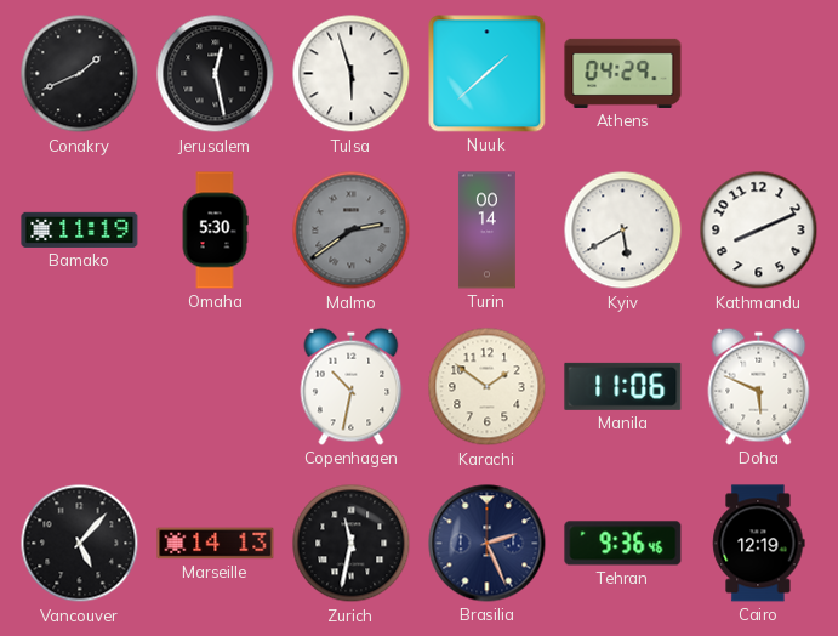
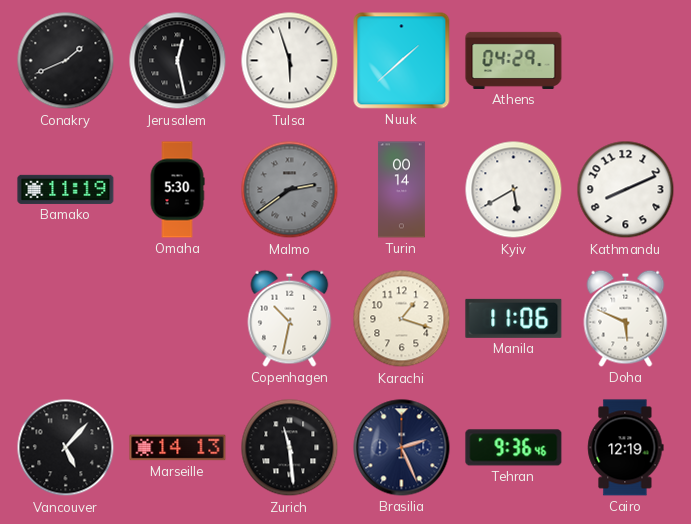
Karachi: 1:51 -> 1:18 (402, 319)
Zurich: 11:32 -> 11:29 (290, 448)
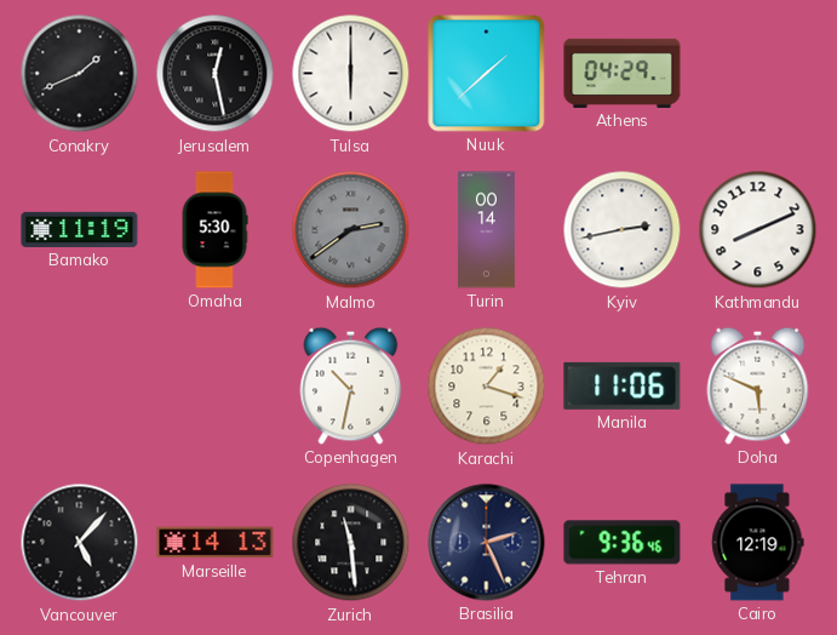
Tulsa: 5:57 -> 6:00 (351, 74)
Kyiv: 5:40 -> 2:43 (623, 230)
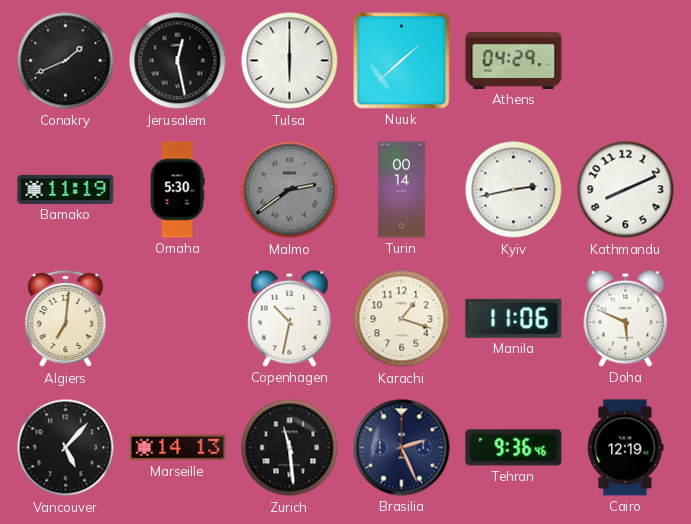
Algiers: none -> 7:01 (66, 319)
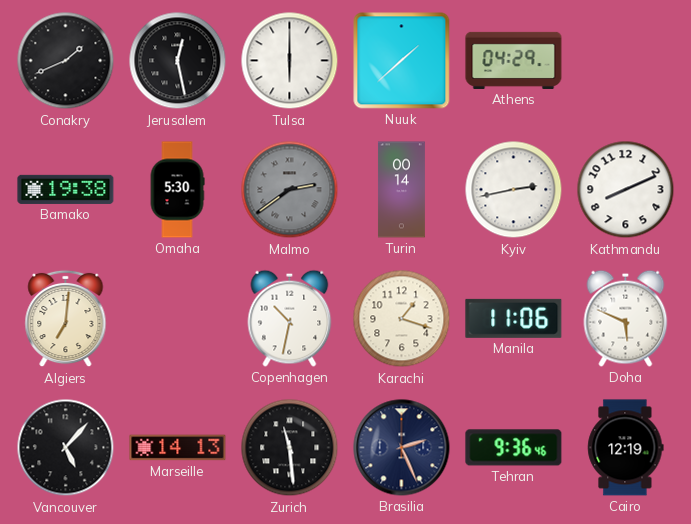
Bamako: 11:19 -> 19:38 (66, 189)
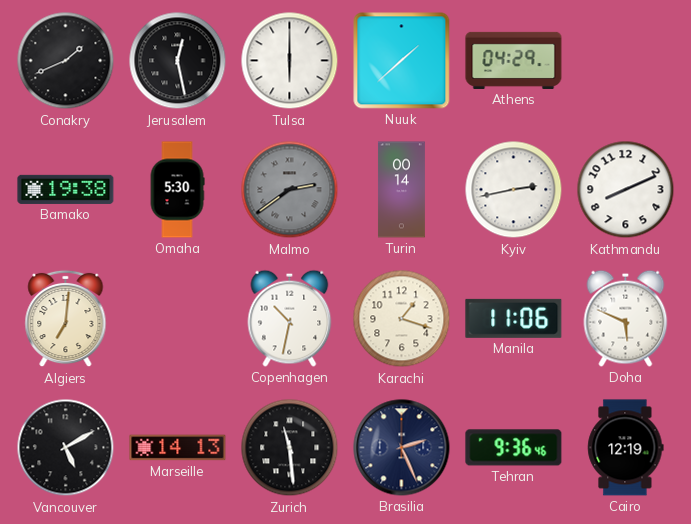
Vancouver: 5:07 -> 5:10 (66, 448)
